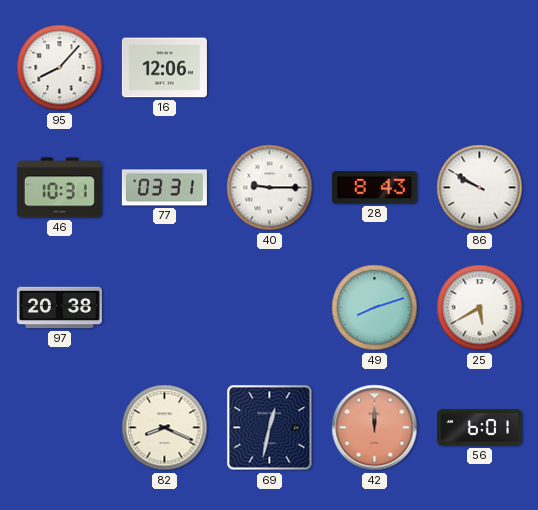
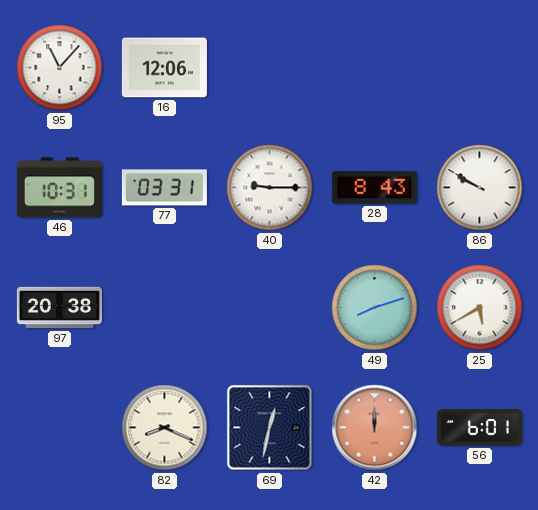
95: 8:07 -> 11:07 (60, 68)
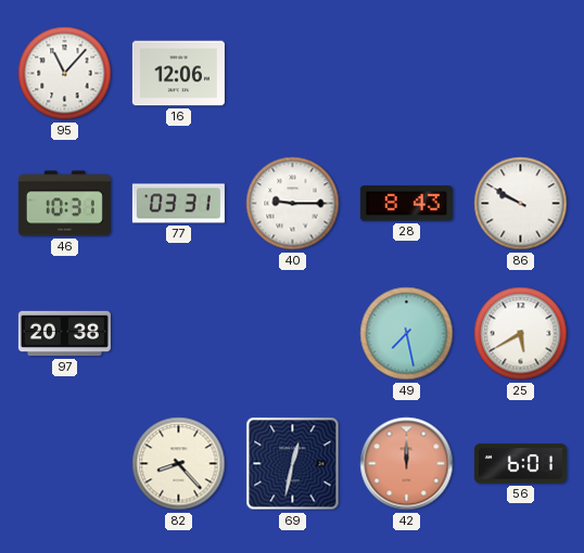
49: 8:12 -> 7:28 (407, 334)
82: 8:19 -> 8:23 (179, 464)
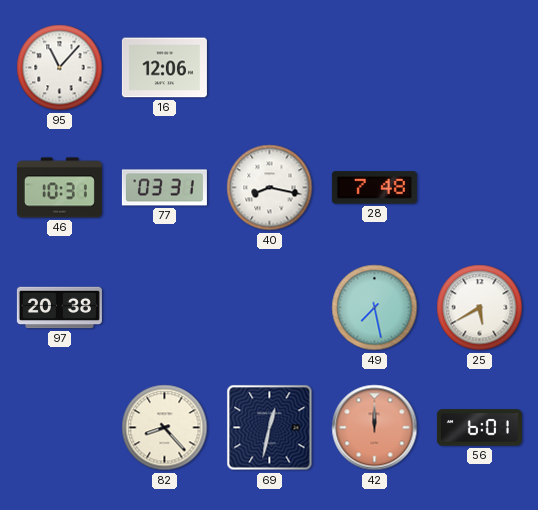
40: 9:15 -> 8:17 (270, 188)
28: 8:43 -> 7:48 (374, 188)
86: 9:50 -> none (521, 204)
